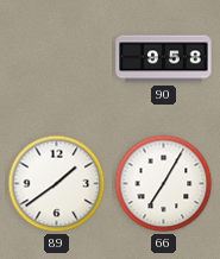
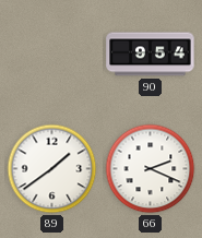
90: 9:58 -> 9:54 (151, 55)
66: 7:05 -> 2:19 (151, 169)
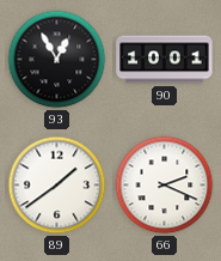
93: none -> 12:55 (57, 60)
90: 9:54 -> 10:01 (165, 60)
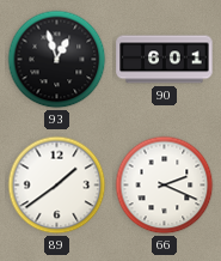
93: 12:55 -> 12:57 (57, 60)
90: 10:01 -> 6:01 (165, 60)
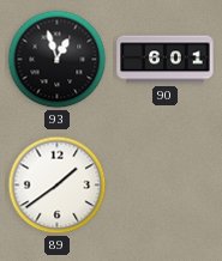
66: 2:19 -> none (165, 186)
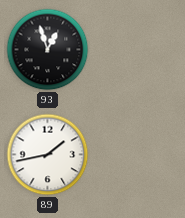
90: 6:01 -> none (166, 60)
89: 1:39 -> 1:43 (48, 155)
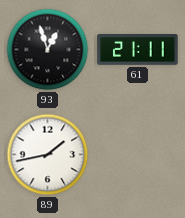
61: none -> 21:11 (138, 50)
